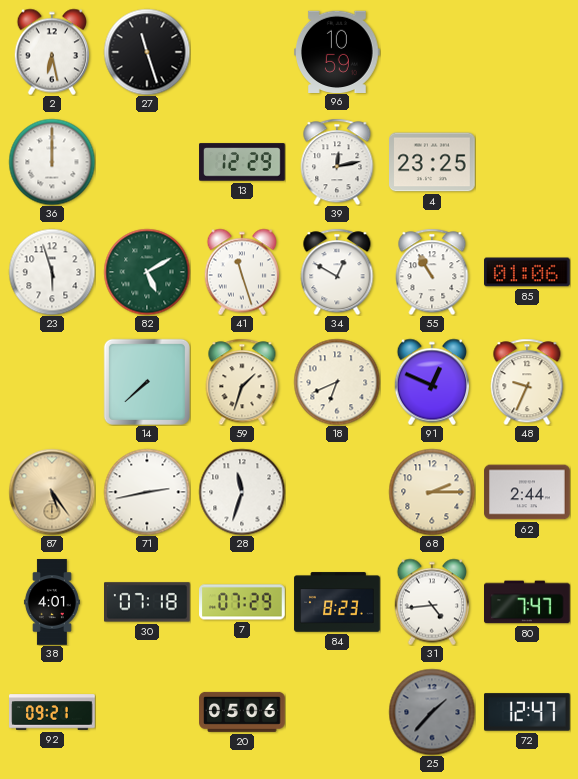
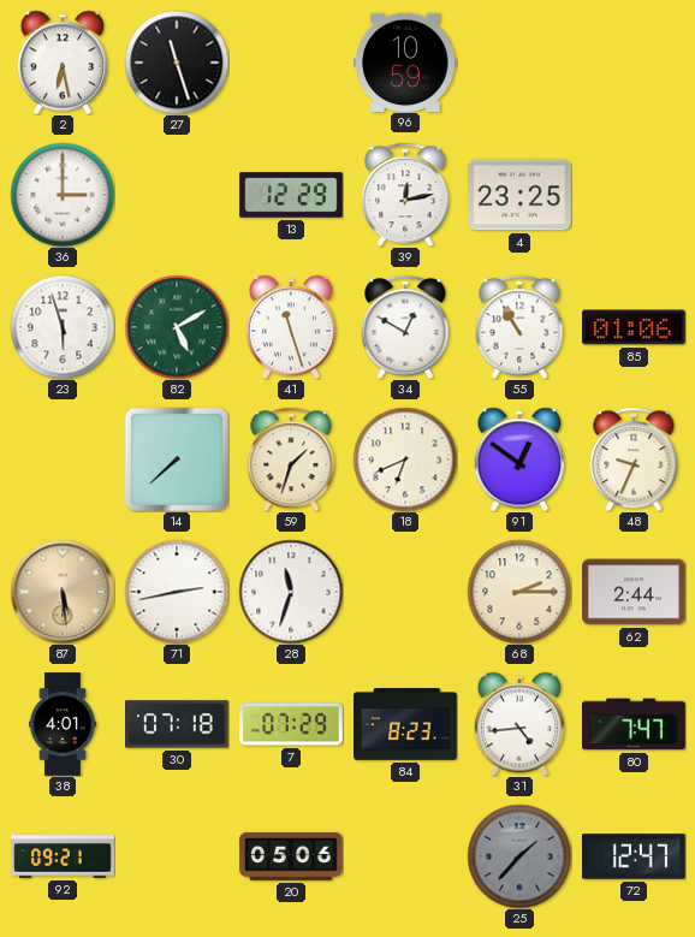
36: 12:00 -> 3:00 (63, 195)
91: 12:49 -> 12:51 (518, 459)
87: 5:24 -> 5:29 (63, 592)
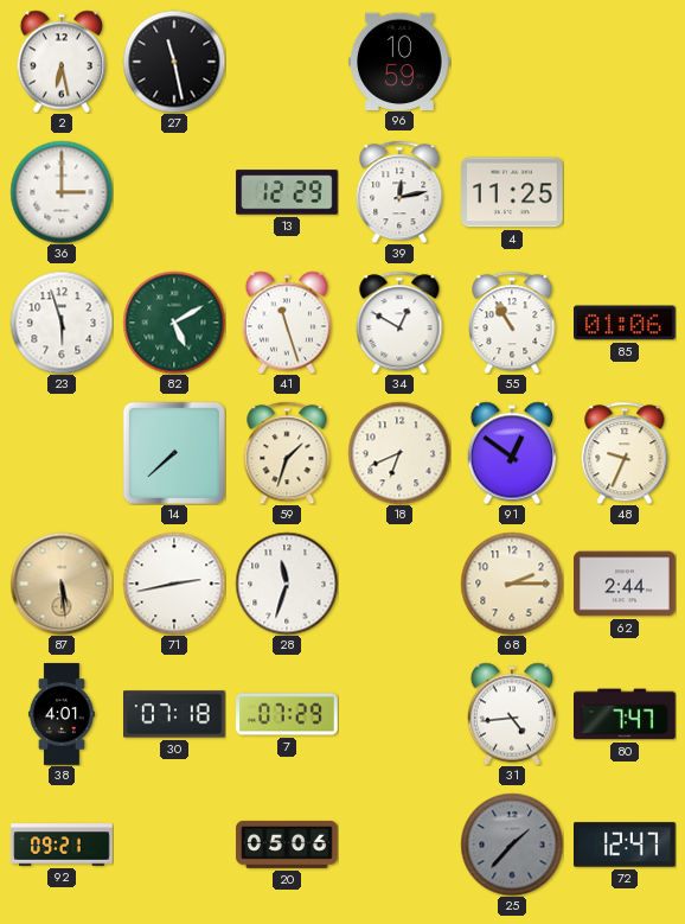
27: 11:27 -> 11:28 (174, 62)
4: 23:25 -> 11:25 (513, 192)
84: 8:23 -> none (405, 724)
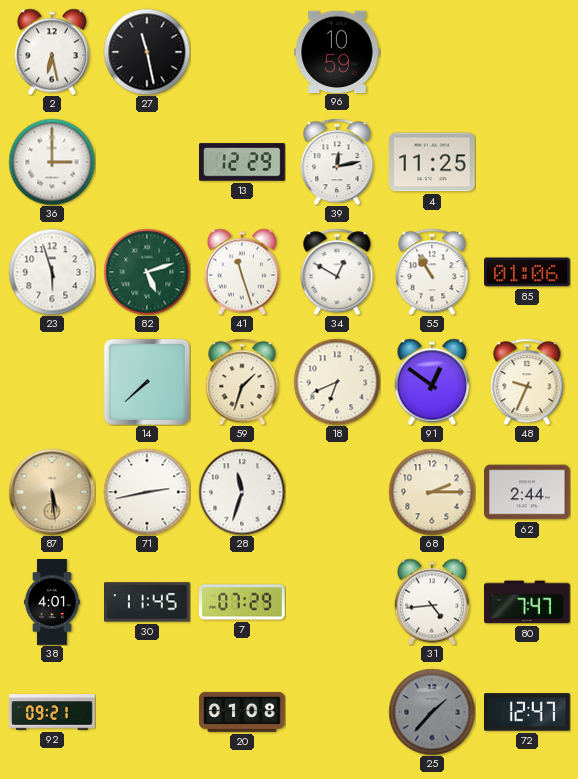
82: 5:10 -> 5:12 (147, 272)
30: 07:18 -> 11:45 (148, 602)
20: 05:06 -> 01:08 (242, 712)
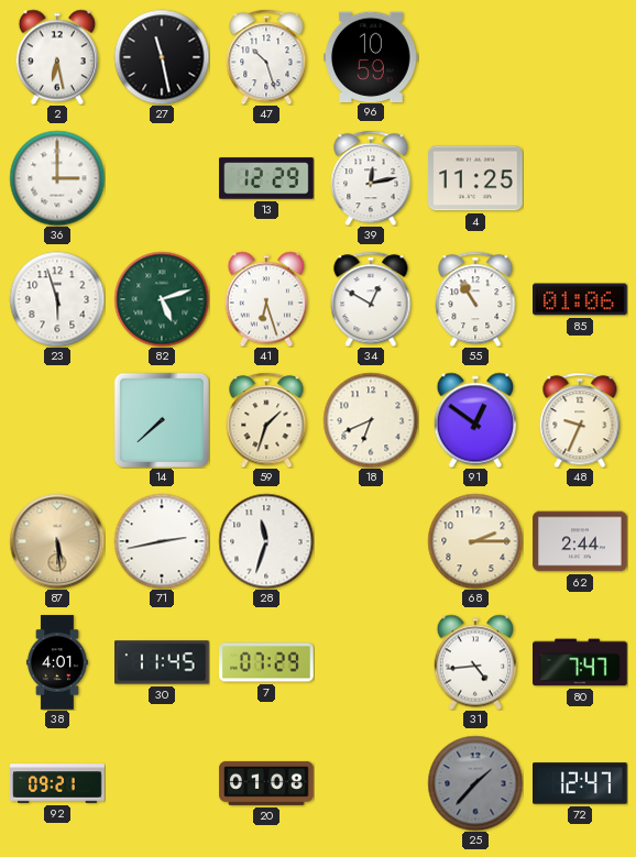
47: none -> 10:27 (266, 57)
41: 11:27 -> 6:27 (265, 299)
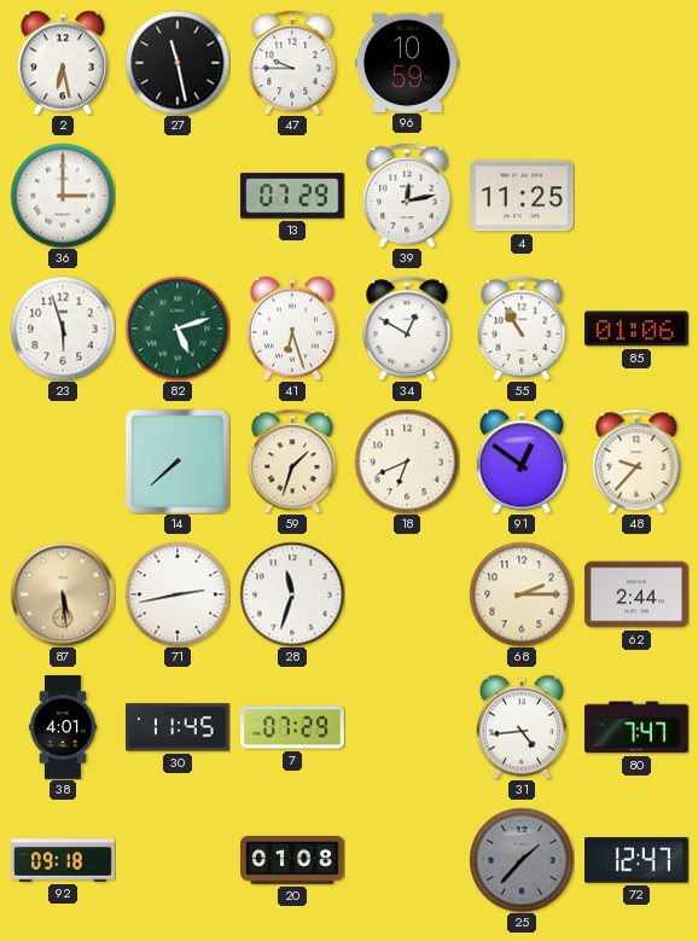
47: 10:27 -> 9:45 (292, 63)
13: 12:29 -> 07:29 (292, 196)
48: 9:34 -> 9:37 (636, 461)
92: 09:21 -> 09:18 (63, 860)
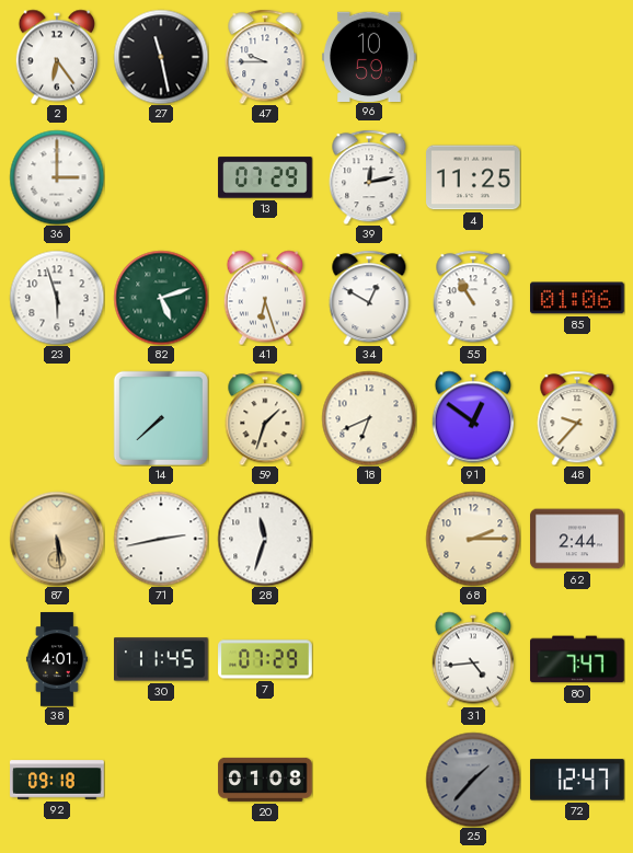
2: 6:28 -> 6:24 (56, 57)
